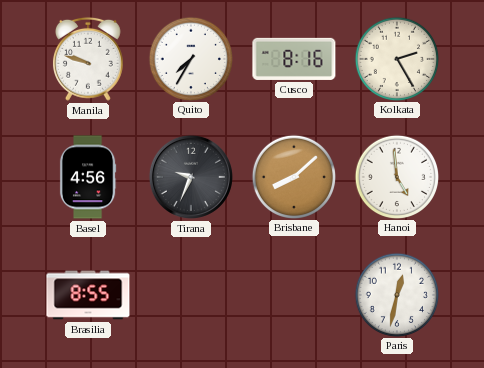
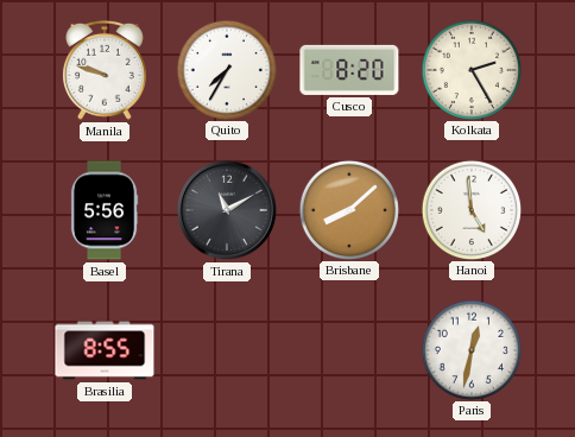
Cusco: 8:16 -> 8:20 (349, 70)
Basel: 4:56 -> 5:56 (105, 210)
Tirana: 9:34 -> 11:10 (227, 210)
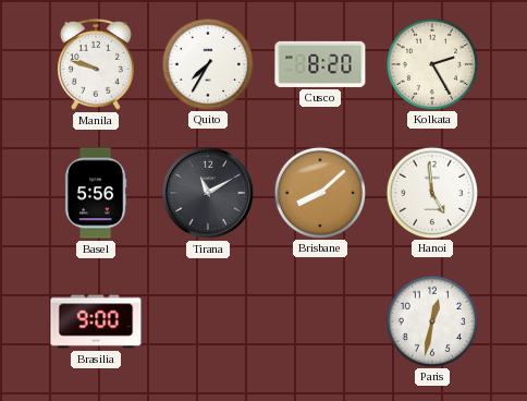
Brasilia: 8:55 -> 9:00 (96, 321)
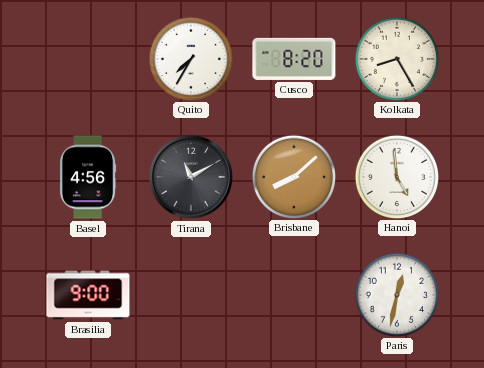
Manila: 9:48 -> none (96, 64)
Kolkata: 2:25 -> 8:25 (396, 58)
Basel: 5:56 -> 4:56 (88, 177)
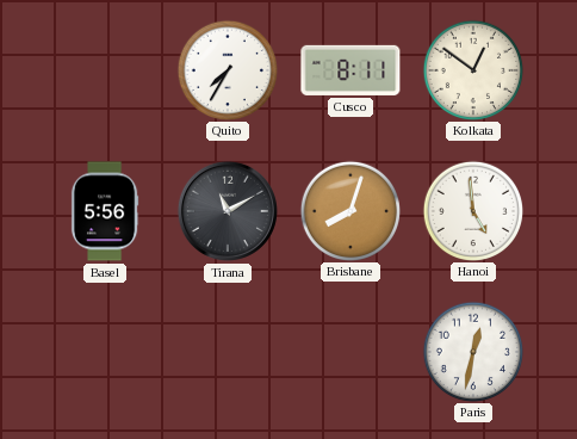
Cusco: 8:20 -> 8:11 (350, 70)
Kolkata: 8:25 -> 12:51 (472, 69)
Basel: 4:56 -> 5:56 (105, 211)
Brisbane: 8:08 -> 8:03 (349, 210)
Brasilia: 9:00 -> none (88, 295)
